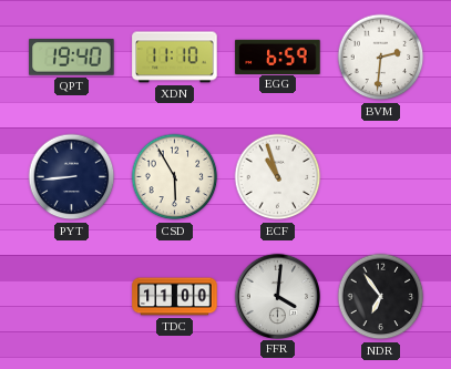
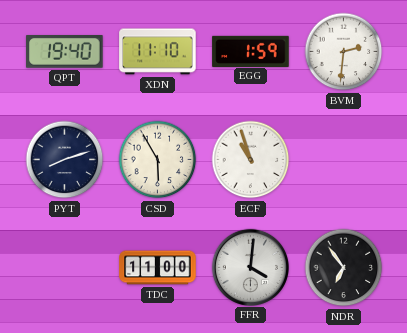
EGG: 6:59 -> 1:59 (251, 51)
PYT: 8:44 -> 8:12 (65, 160)
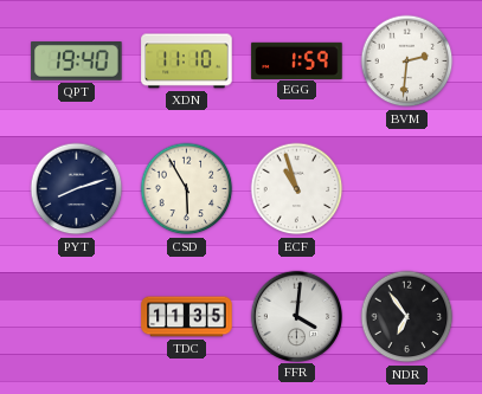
TDC: 11:00 -> 11:35 (187, 317)
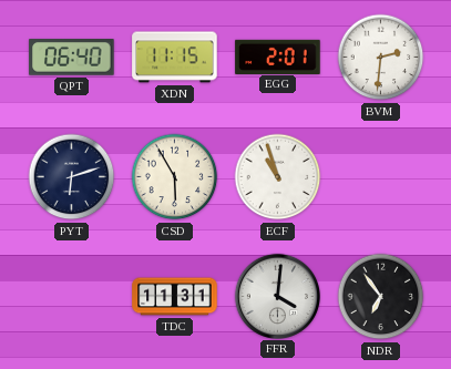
QPT: 19:40 -> 06:40 (72, 58)
XDN: 11:10 -> 11:15 (175, 58)
EGG: 1:59 -> 2:01 (278, 57)
PYT: 8:12 -> 6:12 (72, 177)
TDC: 11:35 -> 11:31 (175, 297)
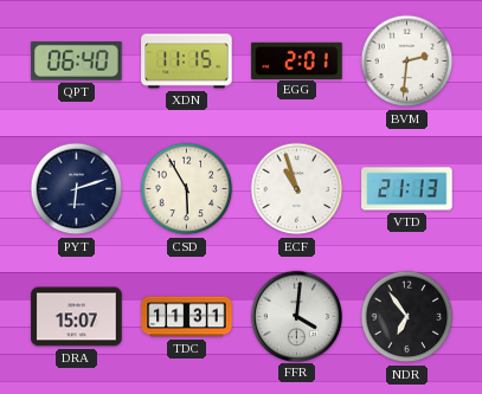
VTD: none -> 21:13 (407, 189)
DRA: none -> 15:07 (77, 317)
